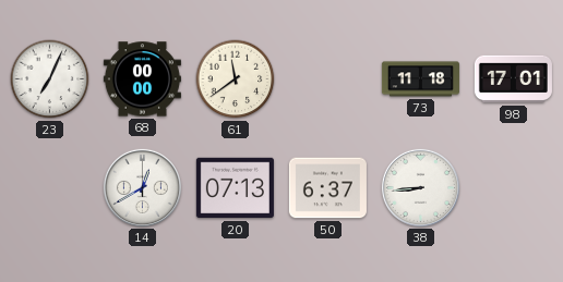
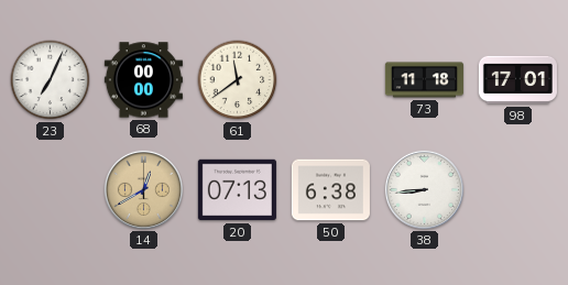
14 dial: white -> champagne (143, 189)
50: 6:37 -> 6:38 (330, 190)
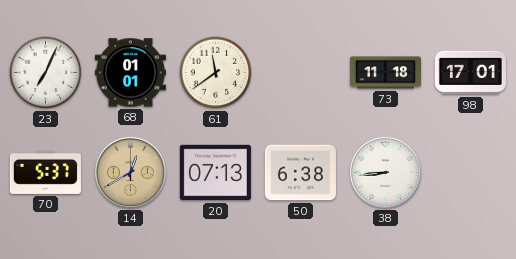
68: 00:00 -> 01:01 (130, 73)
70: none -> 5:37 (45, 172)
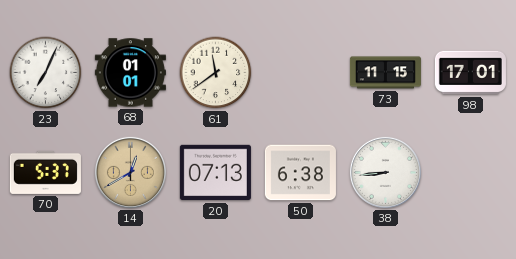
73: 11:18 -> 11:15 (385, 73)
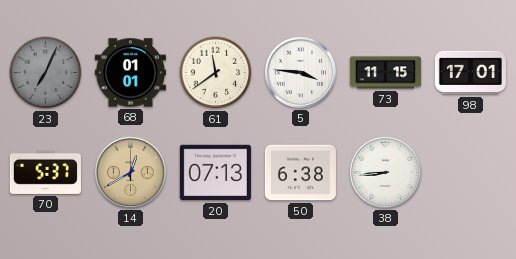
23 dial: white -> grey (46, 73)
5: none -> 3:46 (300, 72)
